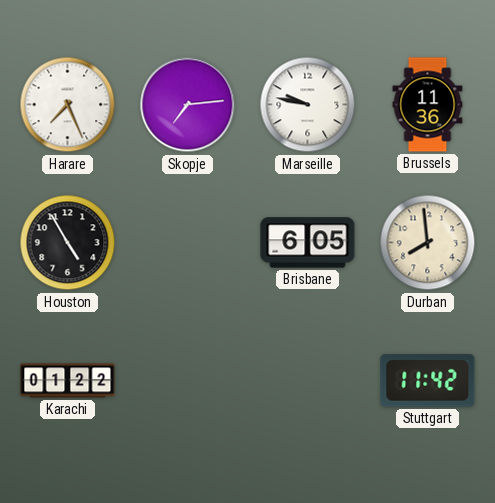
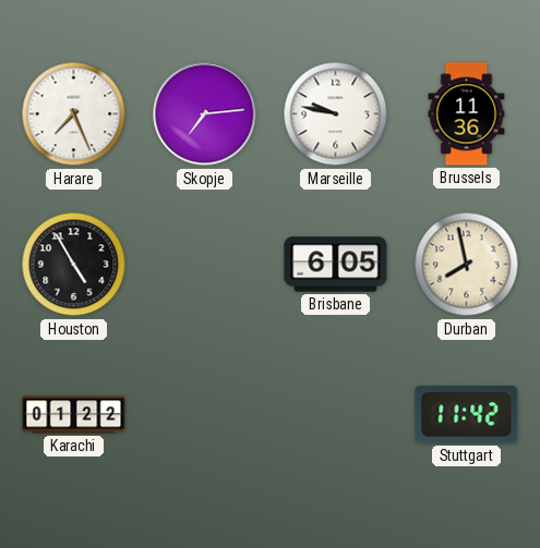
Durban: 7:59 -> 7:58 (467, 265)
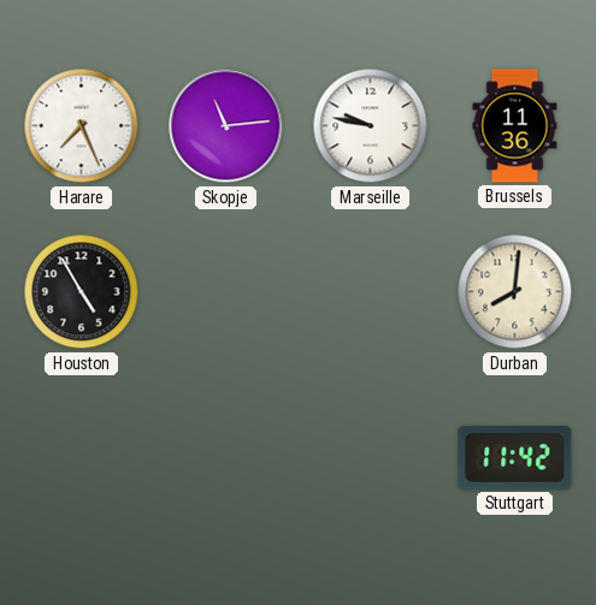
Skopje: 7:14 -> 11:14 (226, 126)
Brisbane: 6:05 -> none (336, 265)
Durban: 7:58 -> 8:01 (515, 292)
Karachi: 01:22 -> none (74, 415)
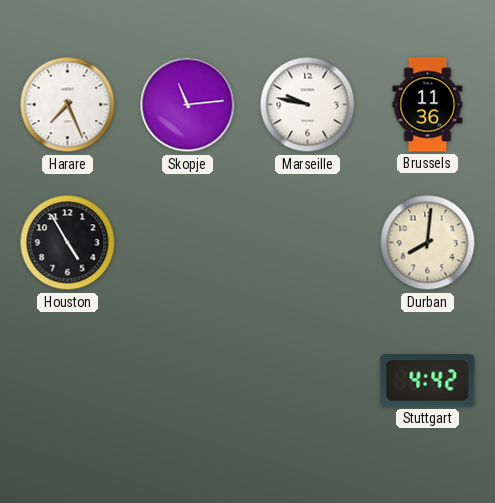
Stuttgart: 11:42 -> 4:42 (428, 381)
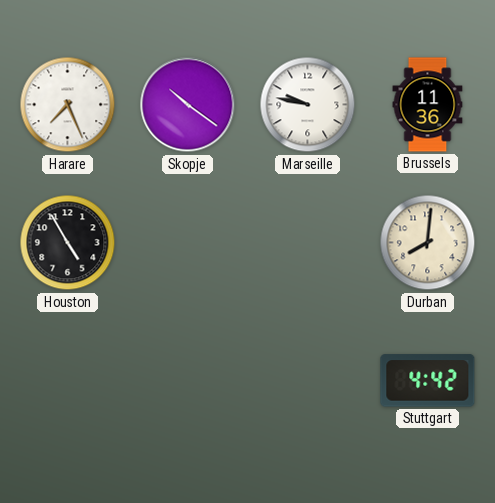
Skopje: 11:14 -> 10:21 (188, 105)
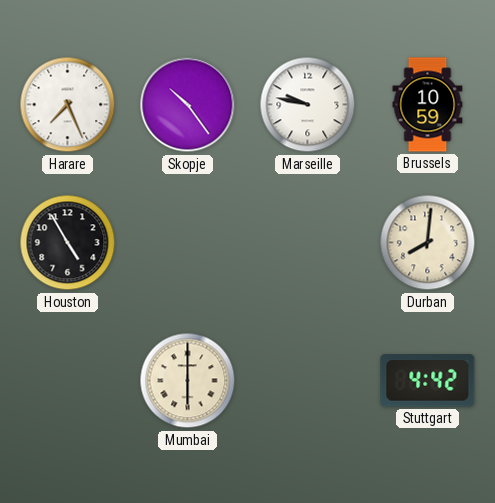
Skopje: 10:21 -> 10:24 (188, 105)
Brussels: 11:36 -> 10:59 (428, 105)
Mumbai: none -> 6:00 (188, 381)
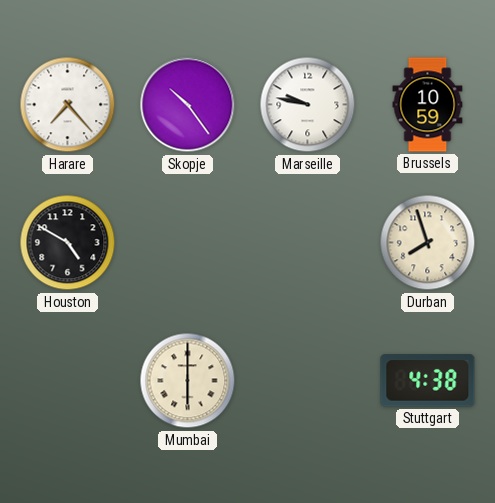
Harare: 7:26 -> 7:23 (68, 105)
Houston: 4:55 -> 4:50 (68, 243)
Durban: 8:01 -> 7:57 (428, 243)
Stuttgart: 4:42 -> 4:38 (428, 381)
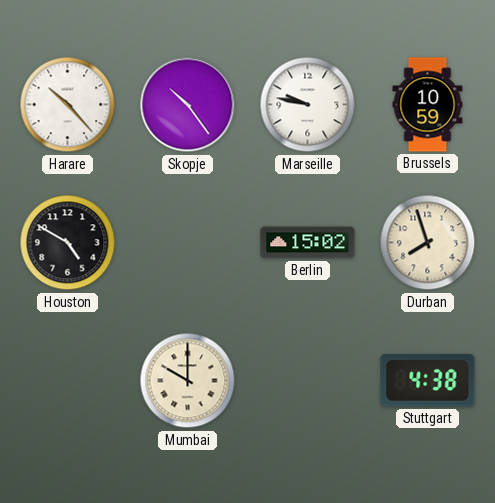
Harare: 7:23 -> 10:23 (68, 105)
Berlin: none -> 15:02 (308, 243)
Mumbai: 6:00 -> 10:00 (188, 381)
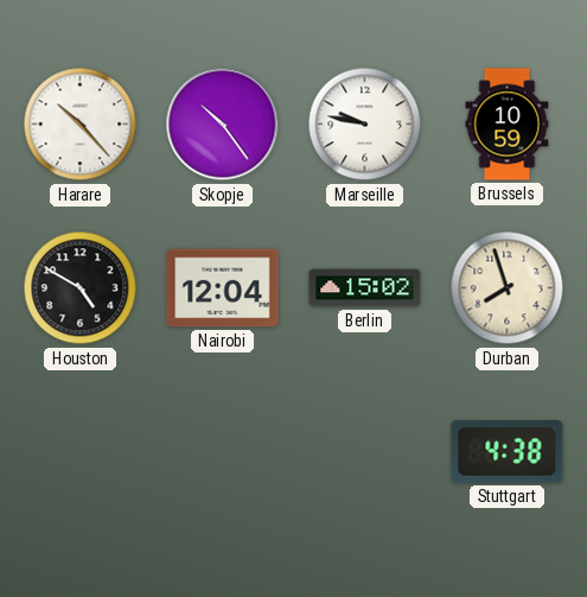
Nairobi: none -> 12:04 (223, 288)
Mumbai: 10:00 -> none (188, 381)
